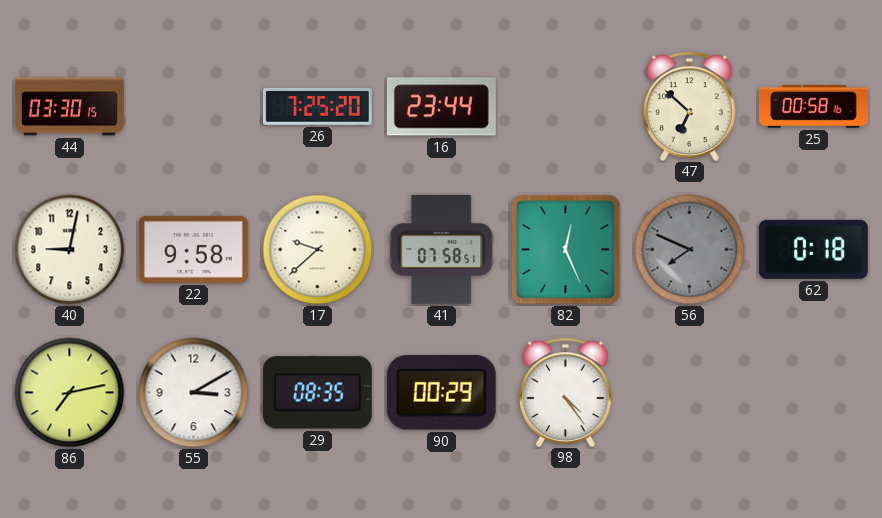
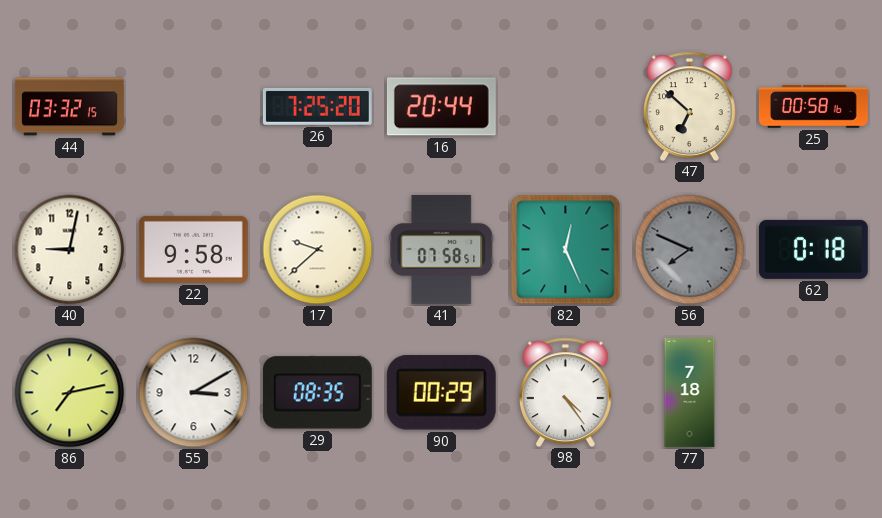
44: 03:30 -> 03:32 (69, 107)
16: 23:44 -> 20:44 (441, 107)
77: none -> 7:18 (690, 393)
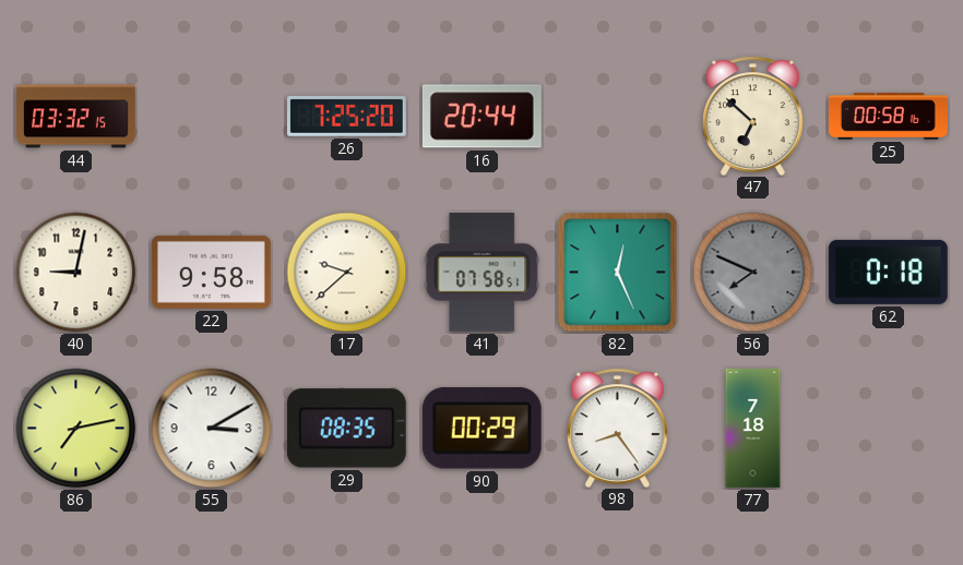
98: 4:24 -> 8:24 (618, 428)
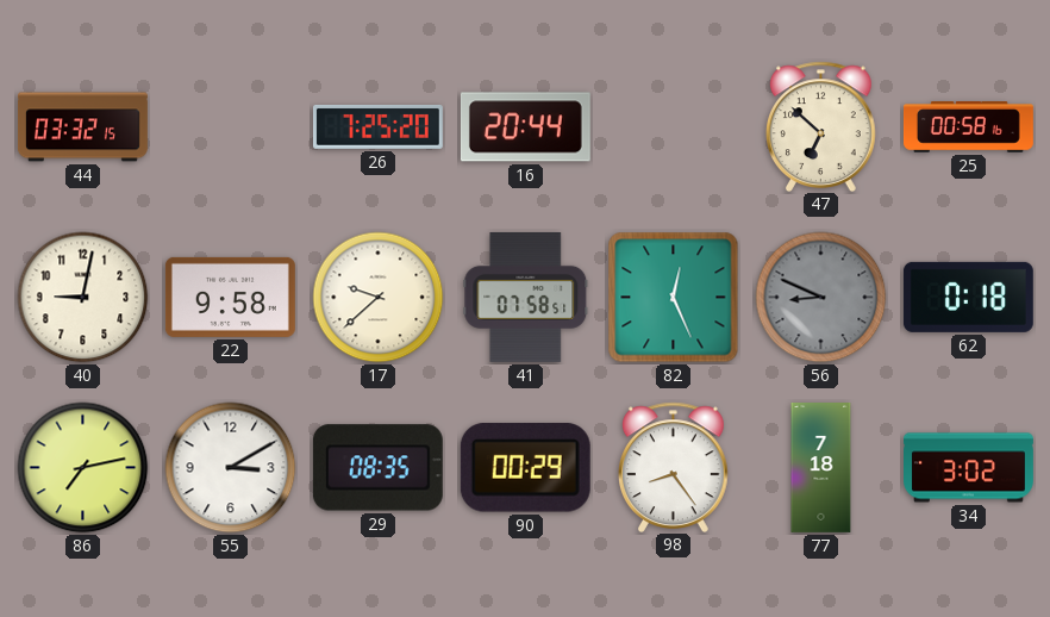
56: 7:49 -> 8:49 (821, 298)
34: none -> 3:02 (969, 468)
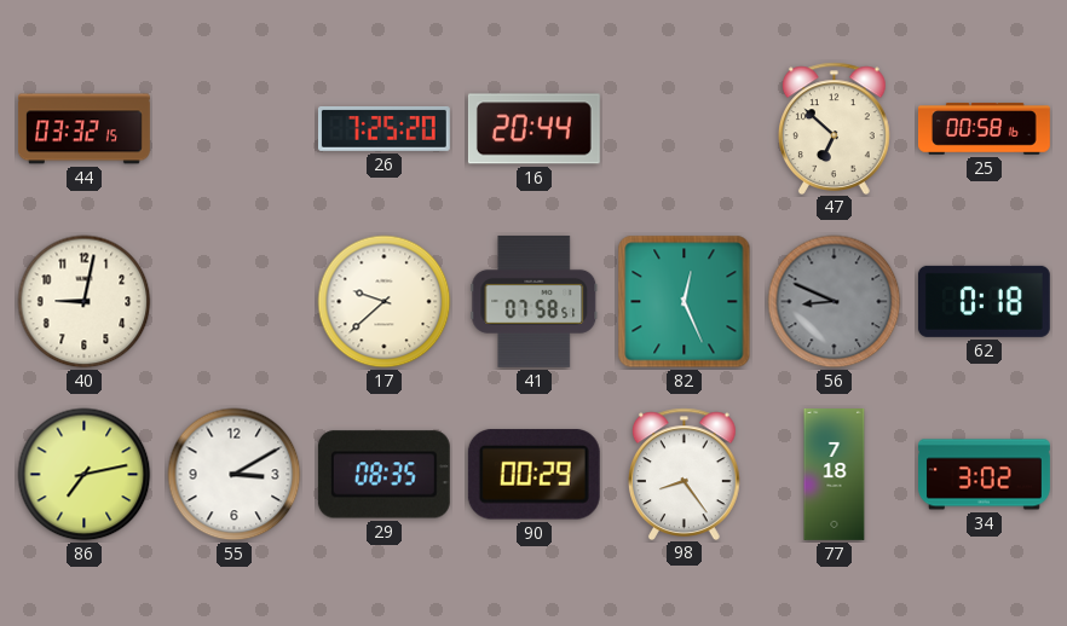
22: 9:58 -> none (230, 297)
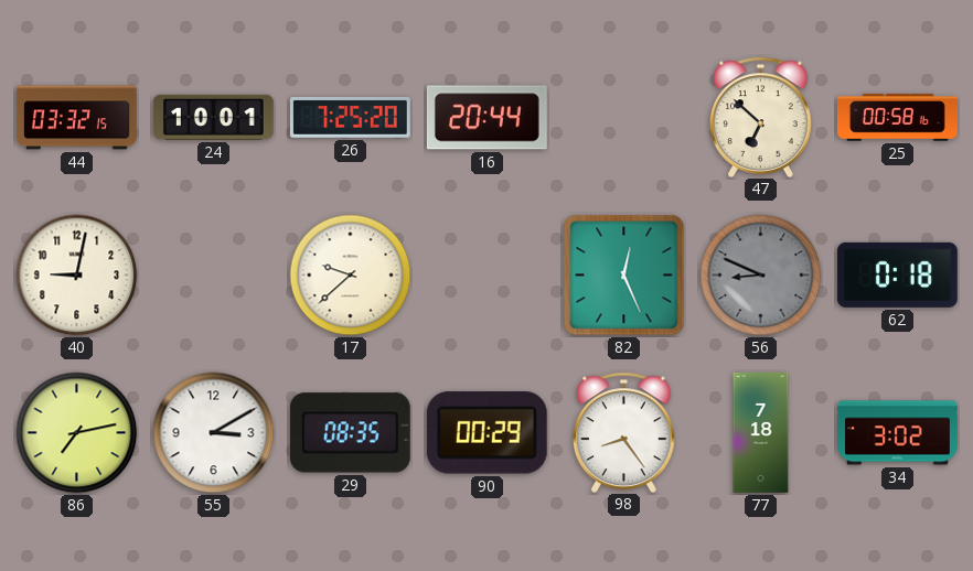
24: none -> 10:01 (213, 117)
41: 07:58 -> none (535, 301)
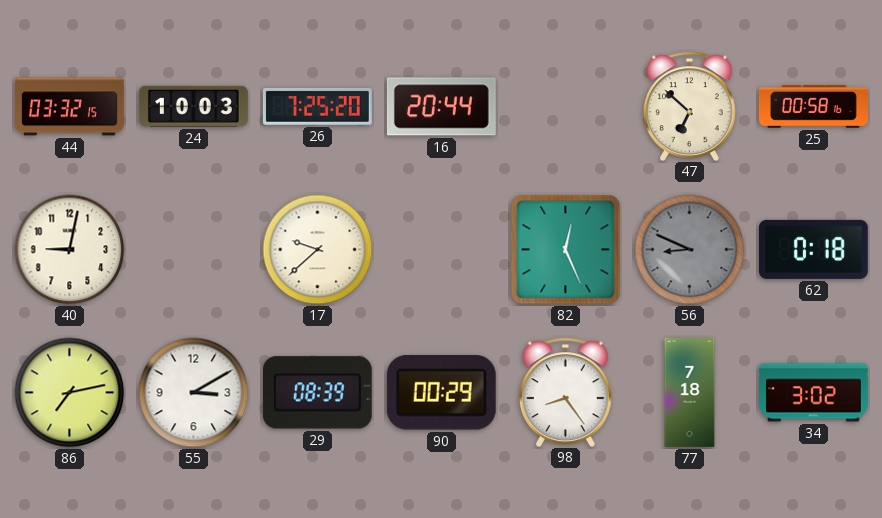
24: 10:01 -> 10:03 (193, 106)
29: 08:35 -> 08:39 (317, 393)
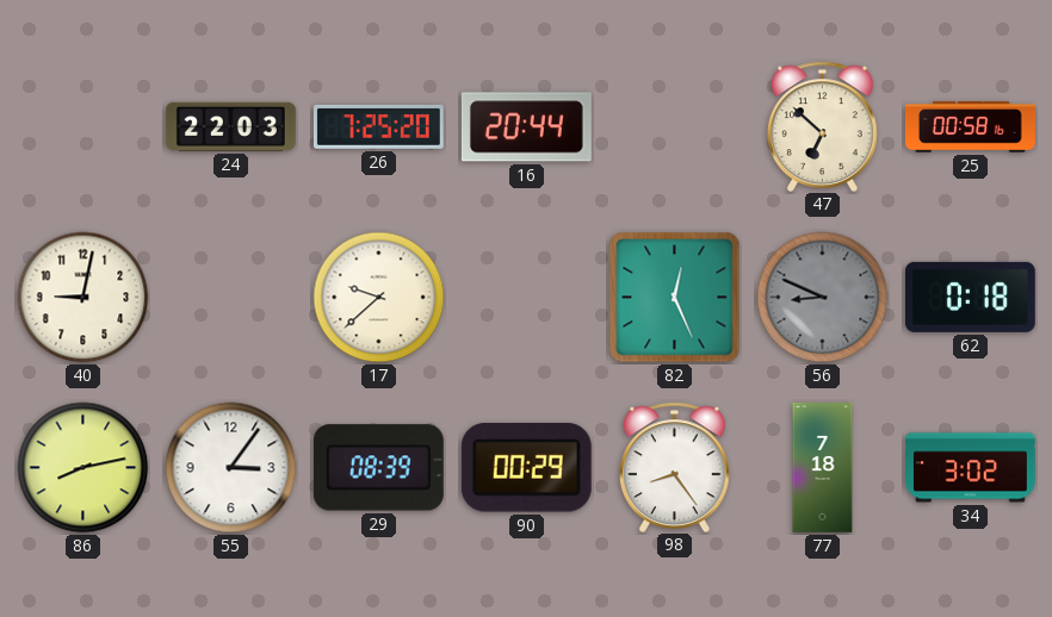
44: 03:32 -> none (69, 107)
24: 10:03 -> 22:03 (230, 126)
86: 7:13 -> 8:13 (83, 468)
55: 3:10 -> 3:06 (231, 468)
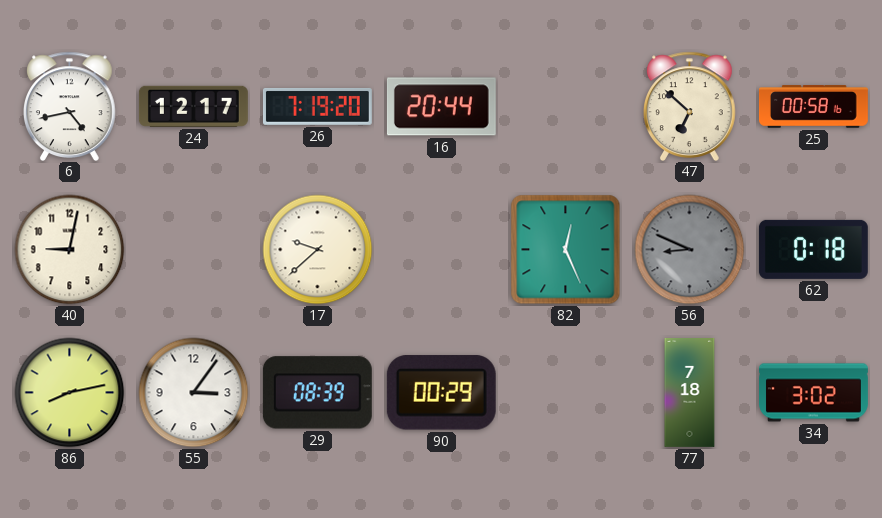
6: none -> 4:43 (70, 106)
24: 22:03 -> 12:17 (193, 106)
26: 7:25 -> 7:19 (317, 106)
98: 8:24 -> none (675, 467)
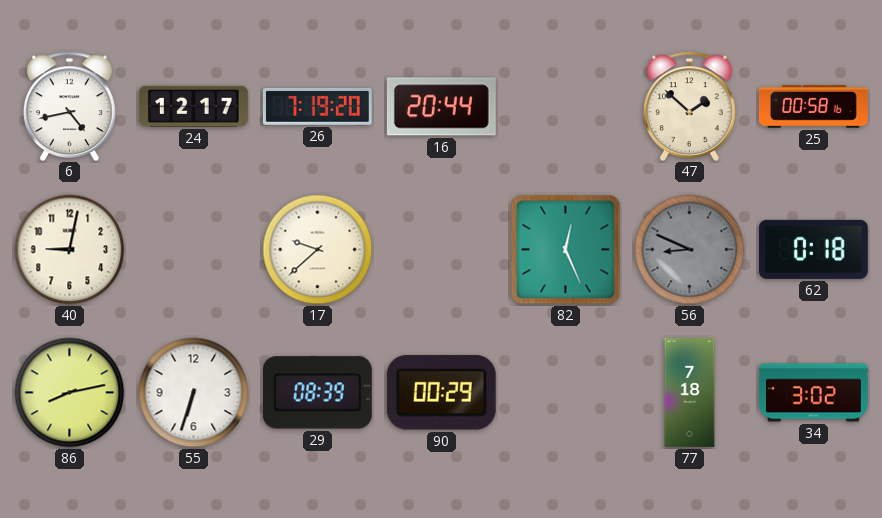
47: 6:52 -> 1:52 (690, 106)
55: 3:06 -> 6:33 (194, 393)
